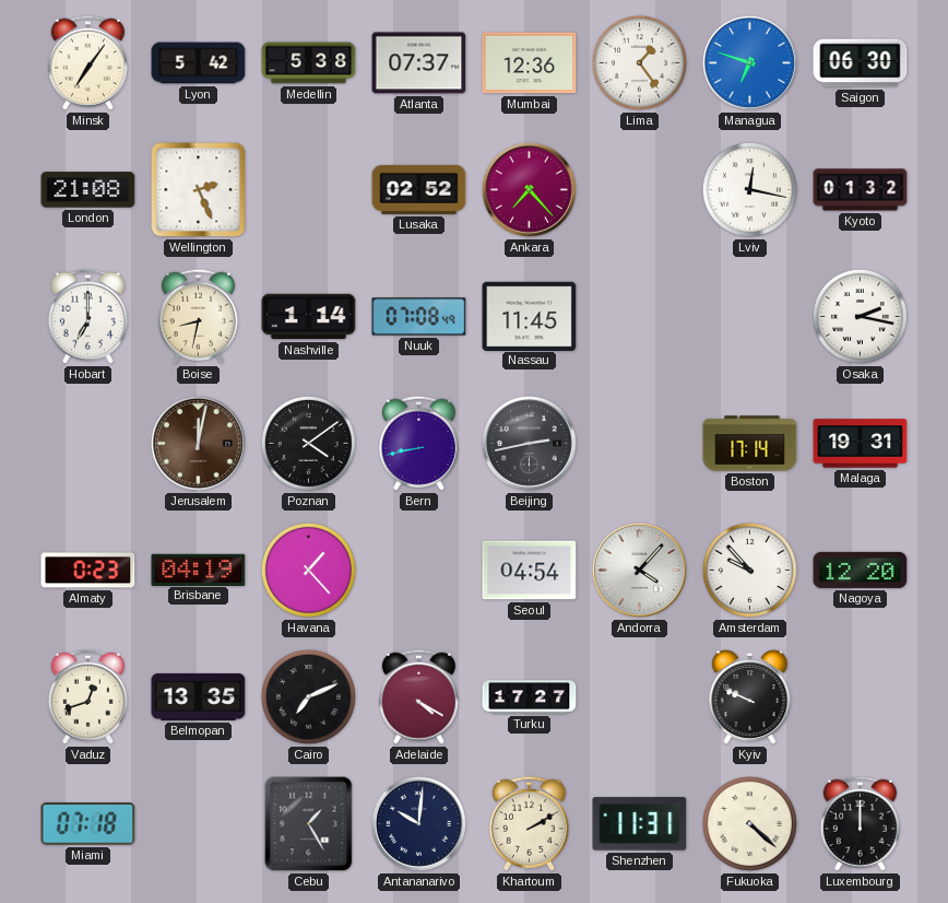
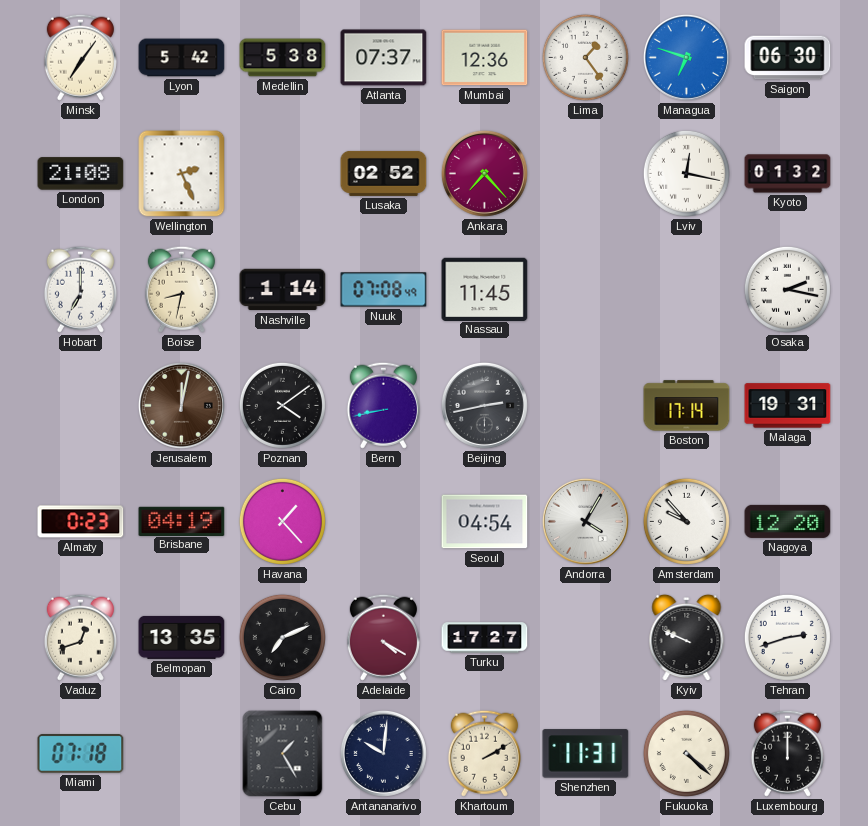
Andorra: 4:07 -> 4:05 (585, 521)
Tehran: none -> 2:42 (787, 637)
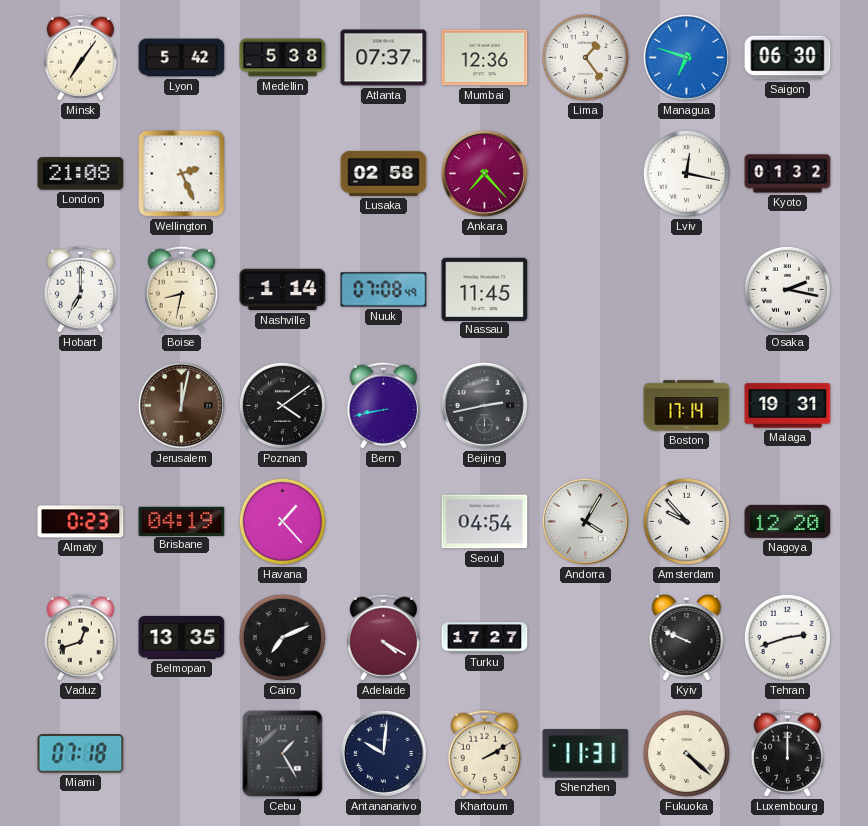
Lusaka: 02:52 -> 02:58 (384, 173)
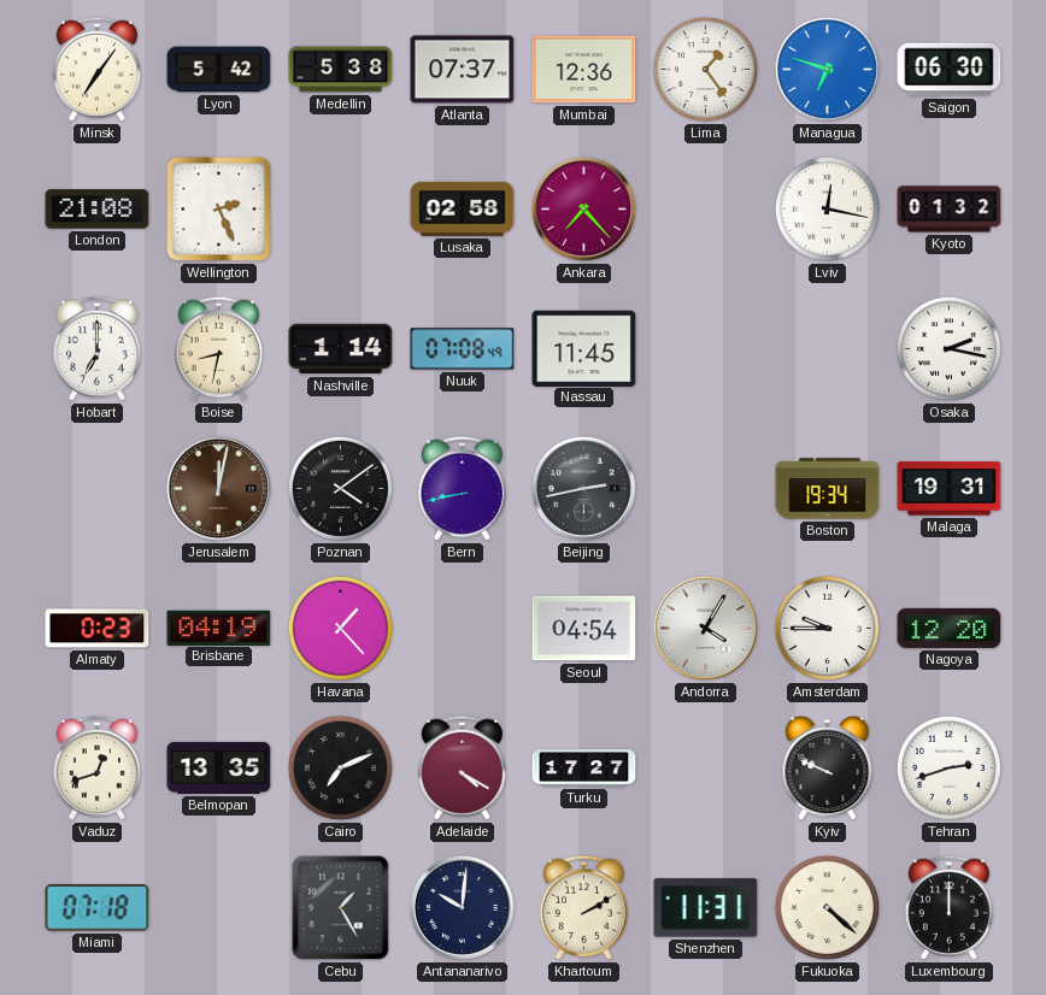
Boston: 17:14 -> 19:34 (828, 489)
Amsterdam: 9:53 -> 9:45 (827, 628)
